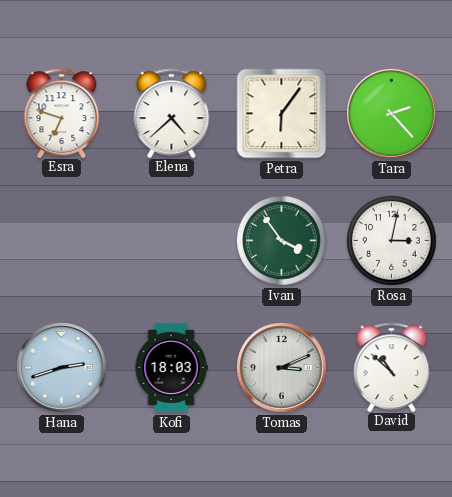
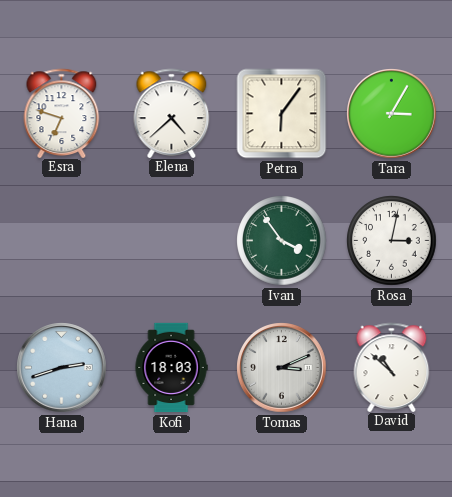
Tara: 2:23 -> 3:05 (392, 114)
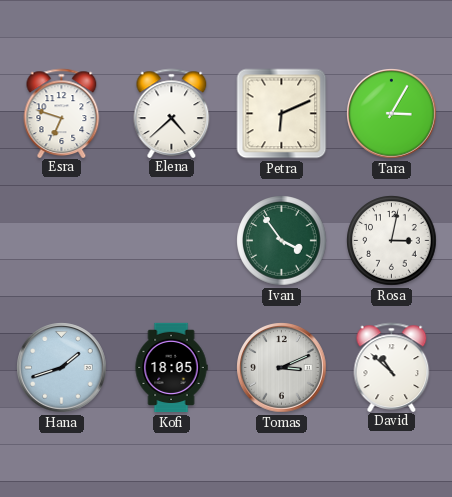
Petra: 6:06 -> 6:11 (282, 114)
Hana: 2:42 -> 1:42 (62, 368)
Kofi: 18:03 -> 18:05 (171, 368)
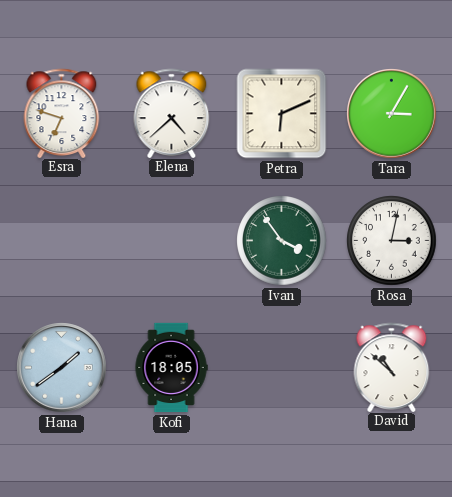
Hana: 1:42 -> 1:39 (62, 368)
Tomas: 3:11 -> none (282, 368)
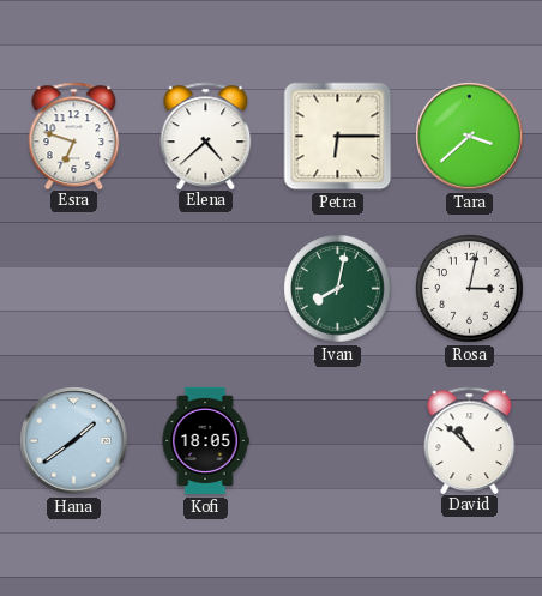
Petra: 6:11 -> 6:15 (338, 137)
Tara: 3:05 -> 3:38 (470, 137)
Ivan: 3:54 -> 8:02 (338, 289)
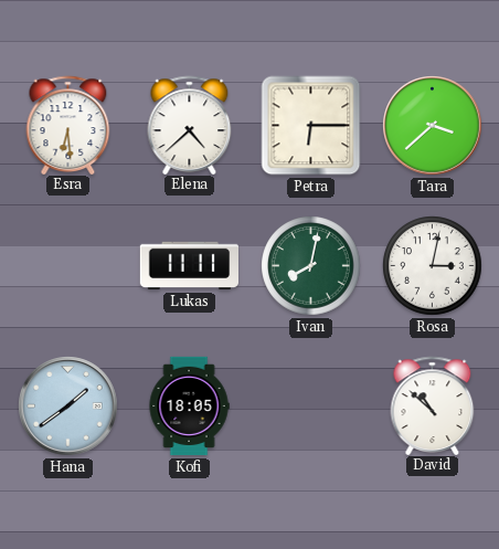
Esra: 6:48 -> 6:29 (68, 125)
Lukas: none -> 11:11 (189, 266)
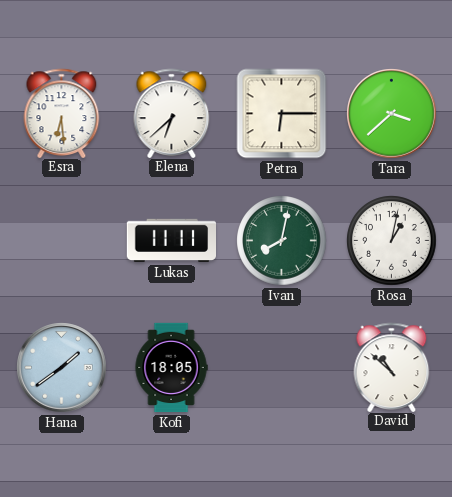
Elena: 4:38 -> 6:38 (172, 113)
Rosa: 3:02 -> 1:02 (392, 241)
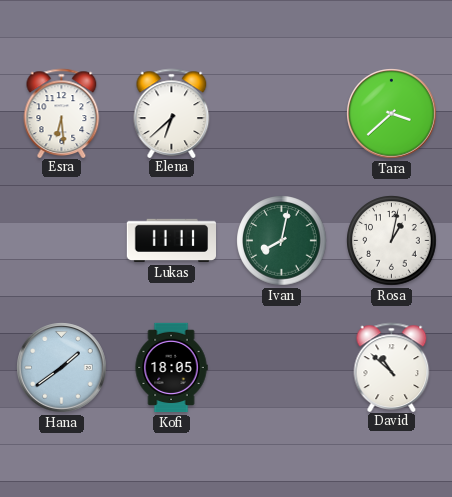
Petra: 6:15 -> none (282, 114)
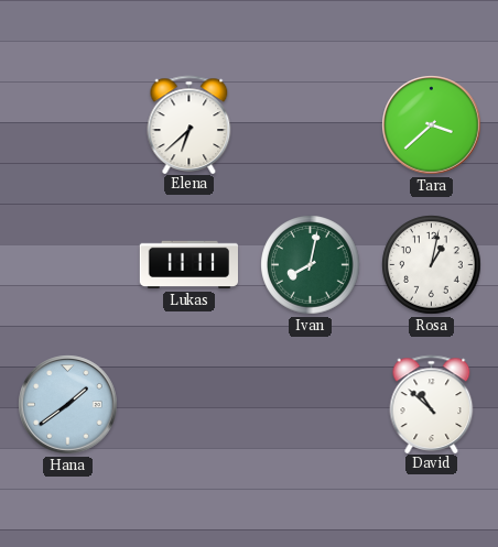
Esra: 6:29 -> none (62, 113)
Kofi: 18:05 -> none (171, 368)
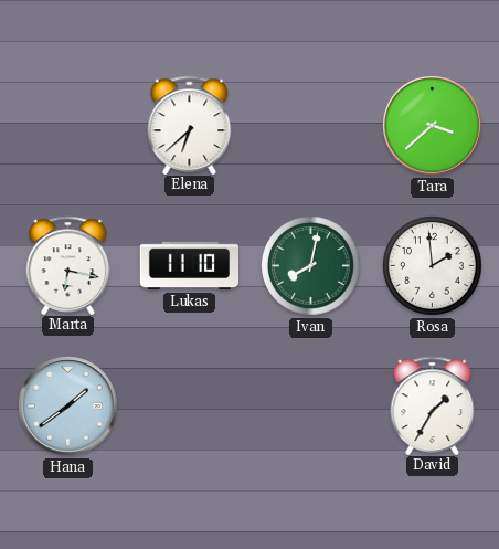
Marta: none -> 6:17 (68, 265)
Lukas: 11:11 -> 11:10 (189, 266)
Rosa: 1:02 -> 1:59 (433, 266)
David: 10:52 -> 1:35 (433, 405)
